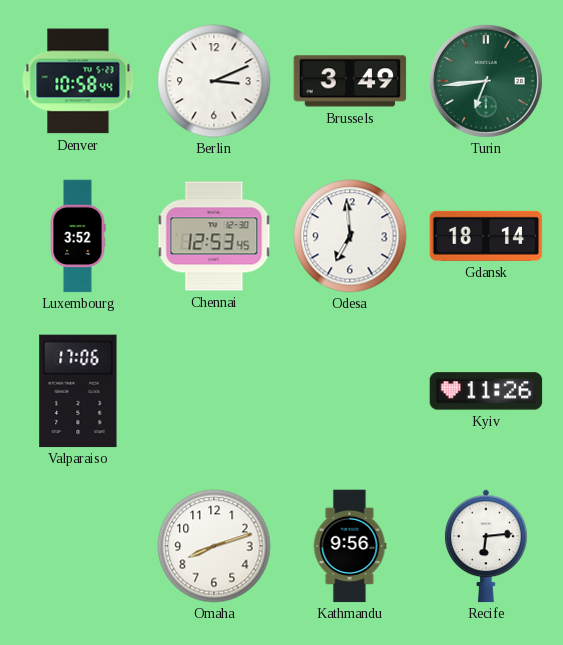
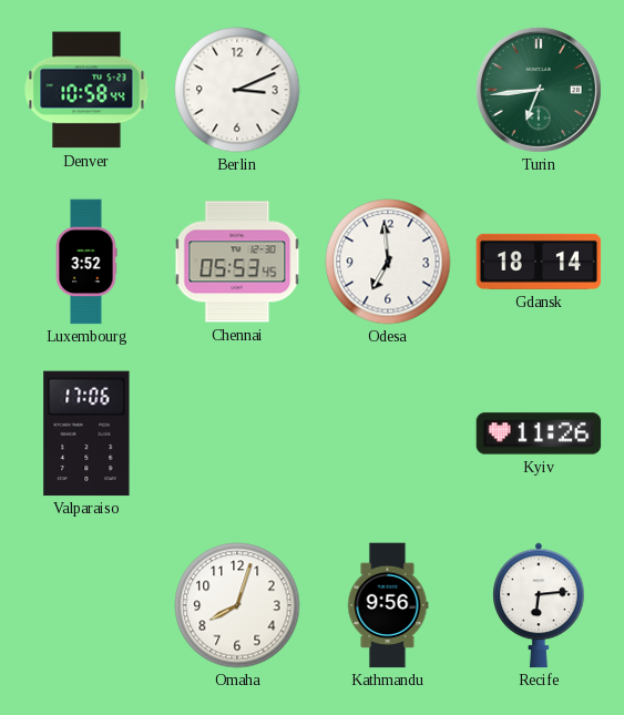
Brussels: 3:49 -> none (350, 81)
Chennai: 12:53 -> 05:53 (237, 262)
Omaha: 8:12 -> 8:03 (237, 605)
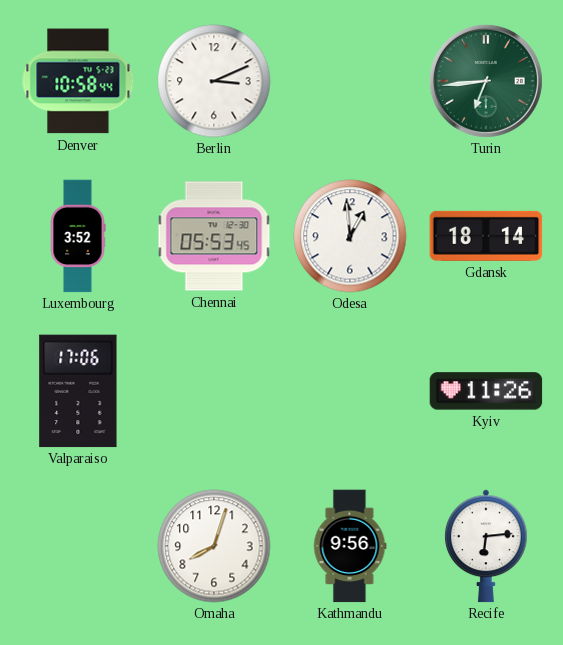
Odesa: 6:59 -> 12:59 (350, 236)
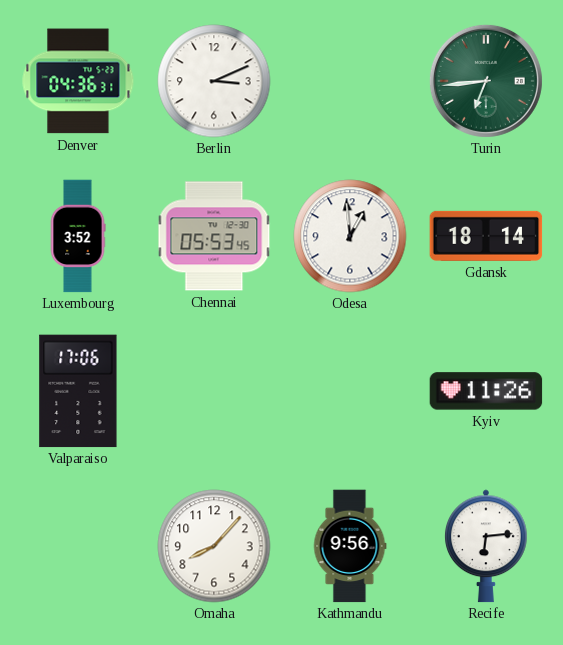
Denver: 10:58 -> 04:36 (78, 81)
Omaha: 8:03 -> 8:07 (214, 546)
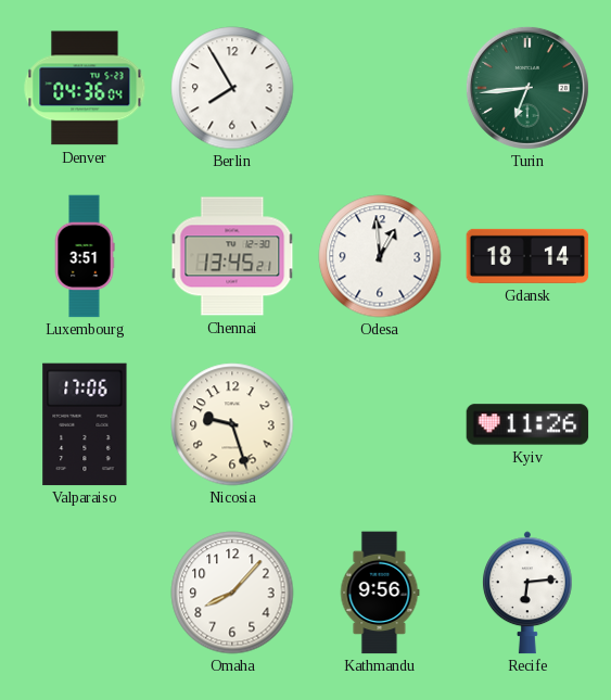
Denver: 04:36:31 -> 04:36:04 (85, 88)
Berlin: 3:11 -> 7:55 (232, 88)
Luxembourg: 3:52 -> 3:51 (85, 256)
Chennai: 05:53 -> 13:45 (232, 256)
Nicosia: none -> 9:27 (232, 424)
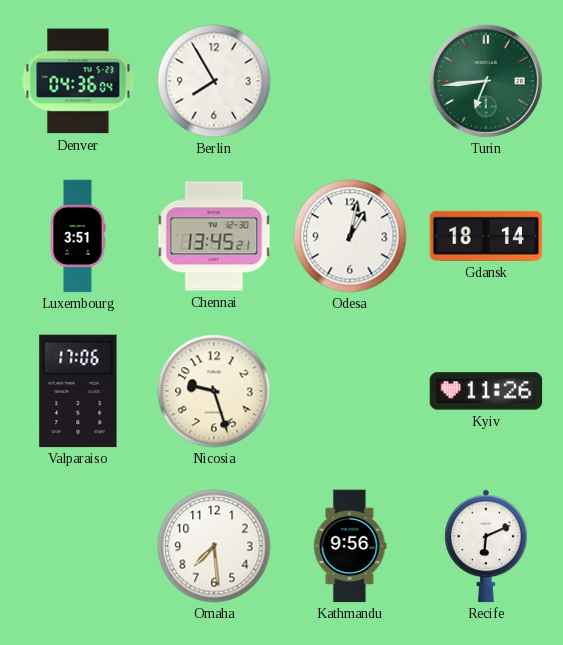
Odesa: 12:59 -> 1:02 (350, 236)
Omaha: 8:07 -> 7:29 (214, 546)
Recife: 6:14 -> 6:11 (487, 546)
